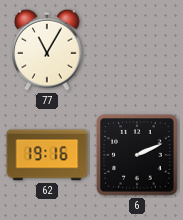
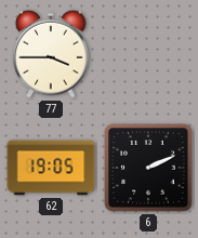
77: 11:05 -> 3:45 (51, 54)
62: 19:16 -> 19:05 (51, 168)
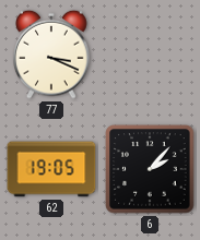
77: 3:45 -> 3:19 (51, 55)
6: 2:11 -> 2:07 (150, 169)
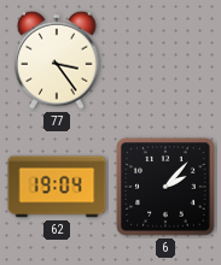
77: 3:19 -> 3:24 (57, 60)
62: 19:05 -> 19:04 (57, 187)
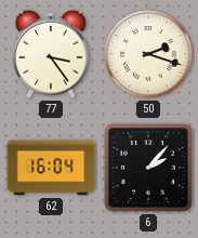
50: none -> 2:18 (148, 54)
62: 19:04 -> 16:04 (51, 168)
